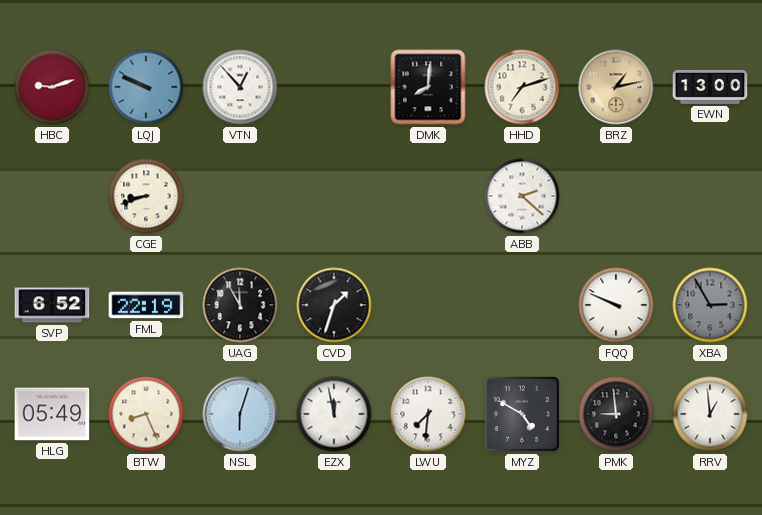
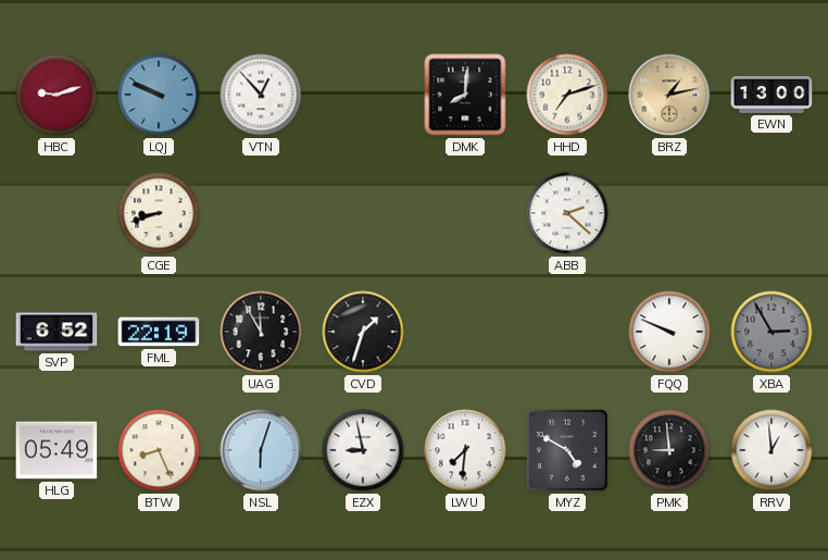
EZX: 11:58 -> 8:58 (363, 450)
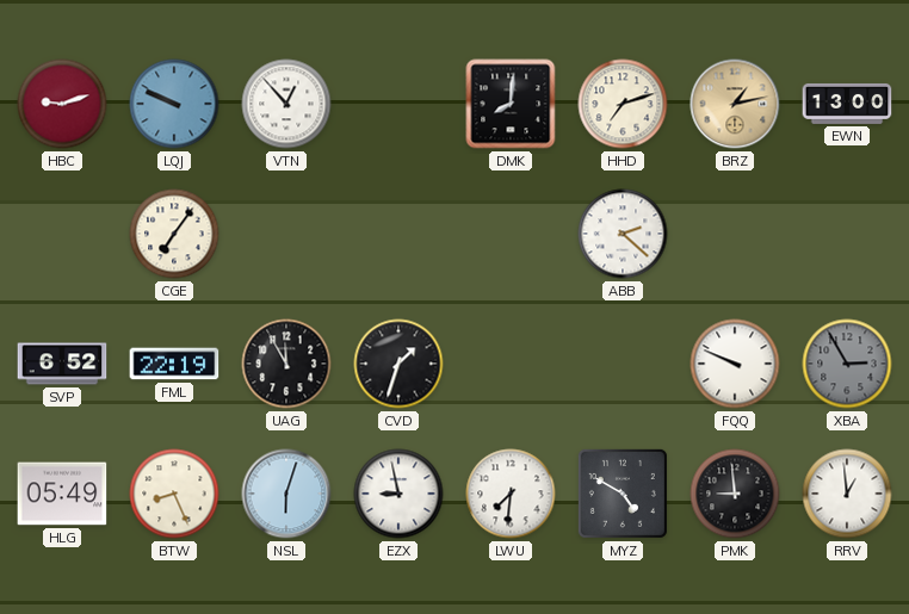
CGE: 8:42 -> 7:06 (174, 234)
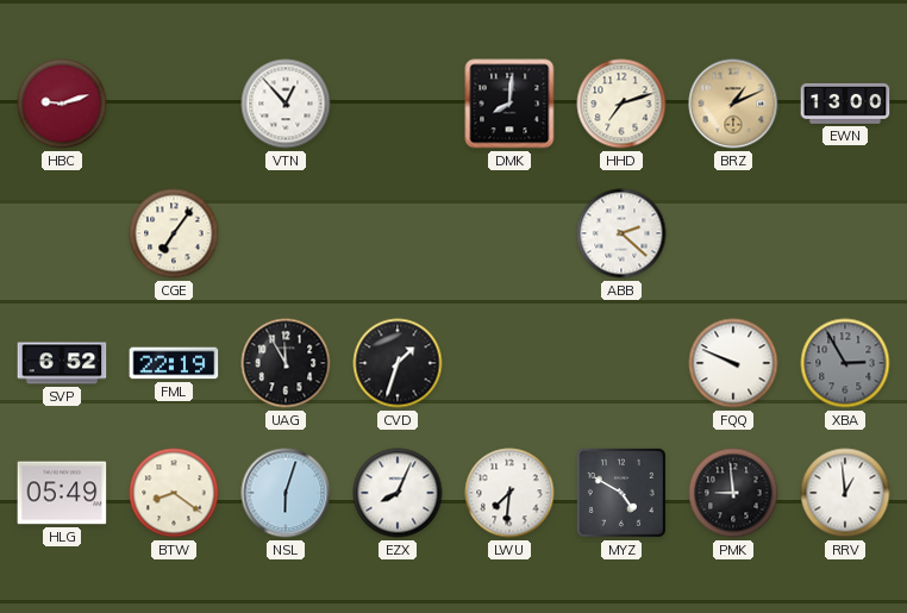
LQJ: 9:49 -> none (174, 104)
BRZ: 1:13 -> 1:11 (733, 104)
BTW: 8:26 -> 8:21 (174, 493)
EZX: 8:58 -> 8:04 (398, 493)
